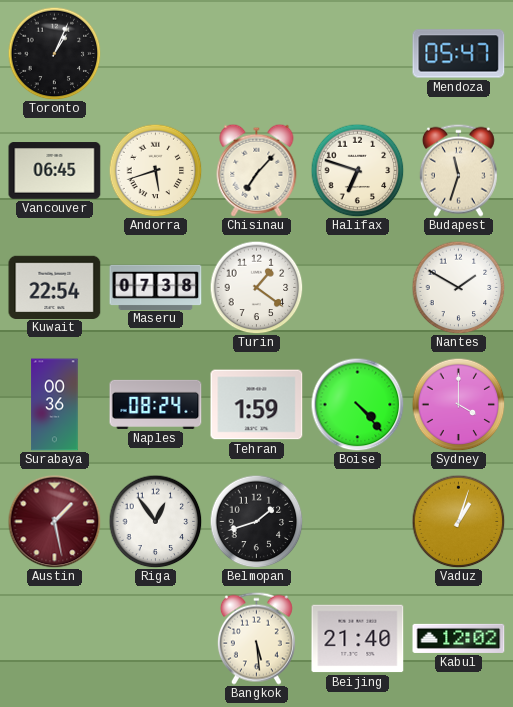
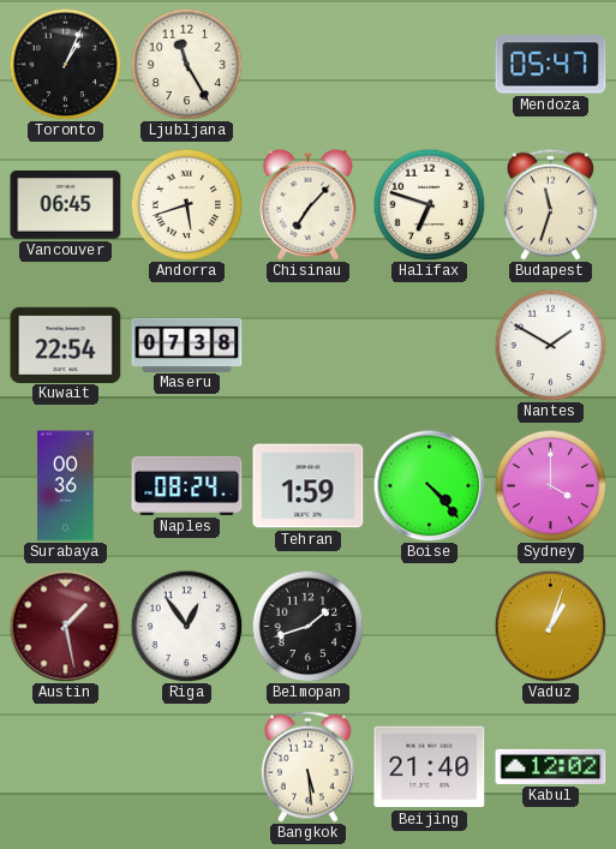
Ljubljana: none -> 11:25 (186, 64)
Turin: 1:21 -> none (256, 287)
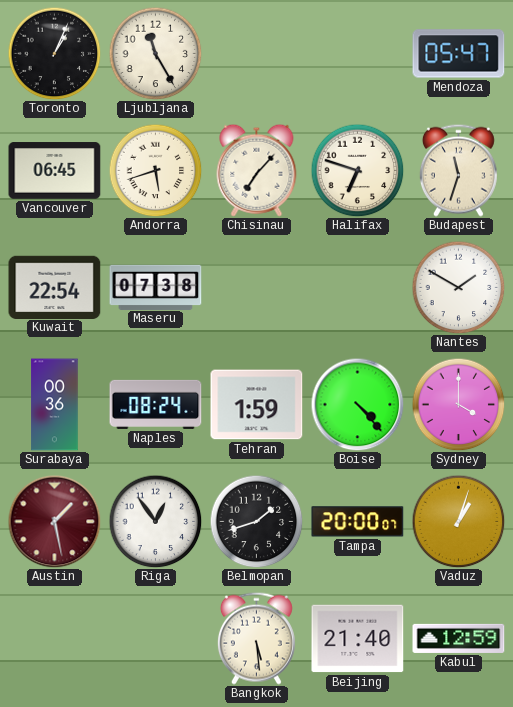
Tampa: none -> 20:00 (358, 522)
Kabul: 12:02 -> 12:59 (459, 638)
